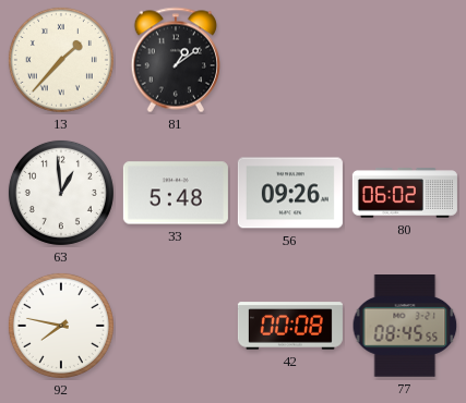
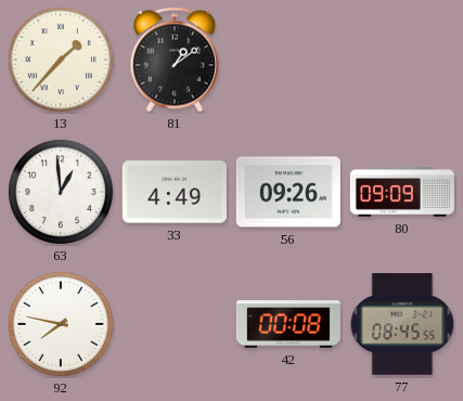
33: 5:48 -> 4:49 (175, 192)
80: 06:02 -> 09:09 (402, 192)
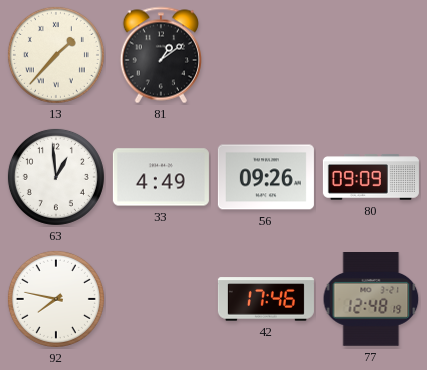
42: 00:08 -> 17:46 (266, 299)
77: 08:45 -> 12:48 (371, 300)
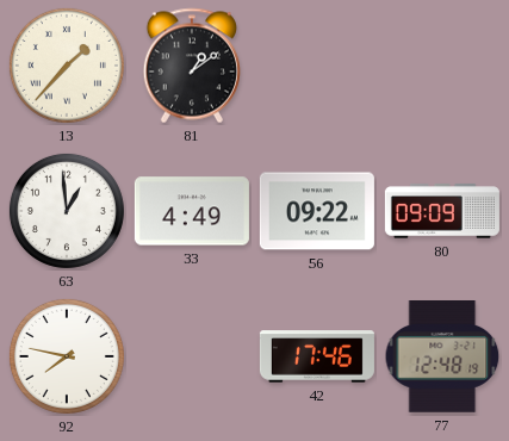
56: 09:26 -> 09:22 (317, 211)
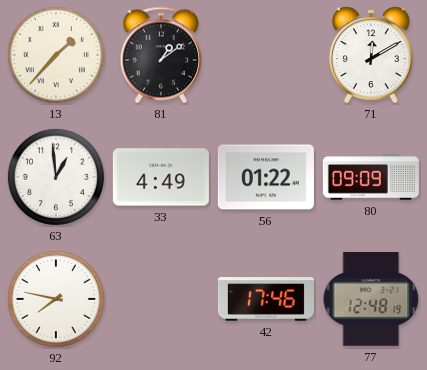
71: none -> 12:10 (371, 55)
56: 09:22 -> 01:22 (266, 177)
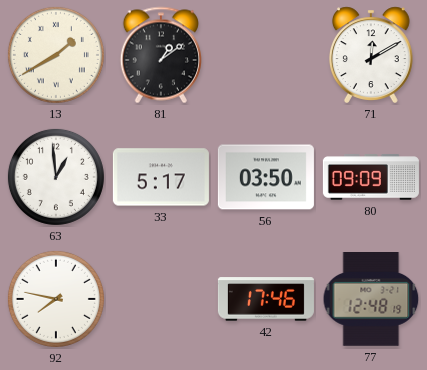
13: 1:37 -> 1:40 (56, 55)
33: 4:49 -> 5:17 (161, 177)
56: 01:22 -> 03:50 (266, 177)
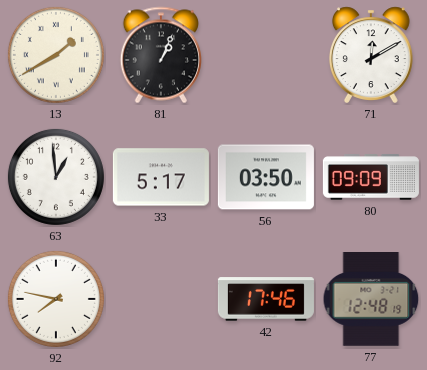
81: 1:09 -> 1:04 (160, 55)
